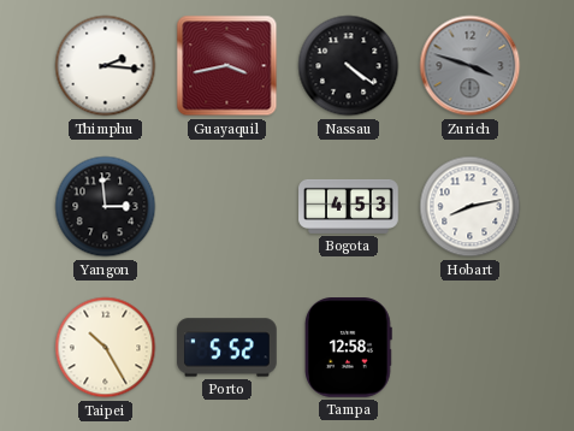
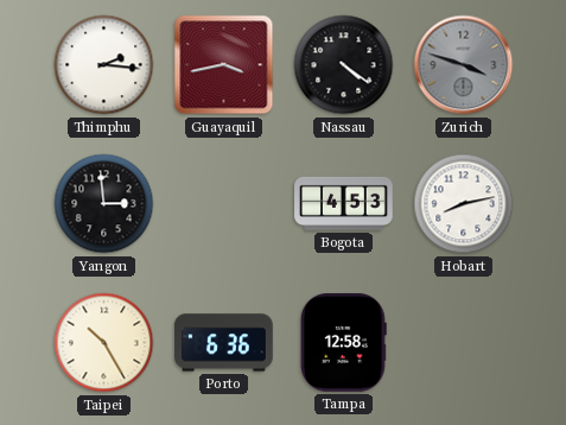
Porto: 5:52 -> 6:36 (224, 343)
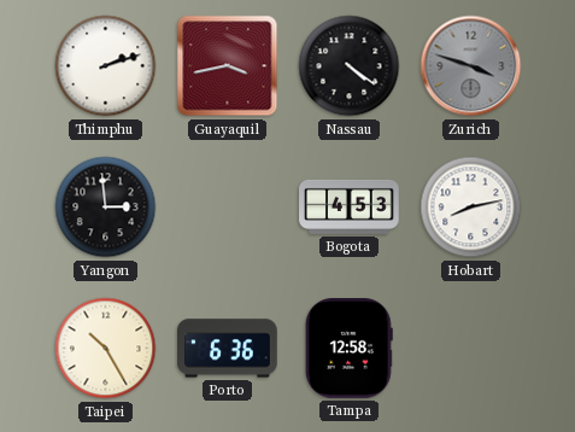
Thimphu: 2:16 -> 2:12 (106, 66)
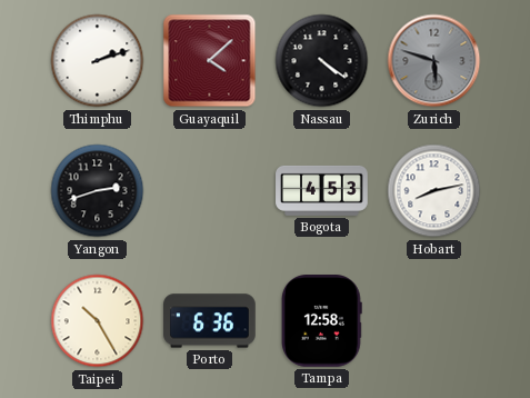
Guayaquil: 3:43 -> 4:08 (210, 61)
Zurich: 3:48 -> 5:48 (434, 61)
Yangon: 2:59 -> 2:42 (98, 191)
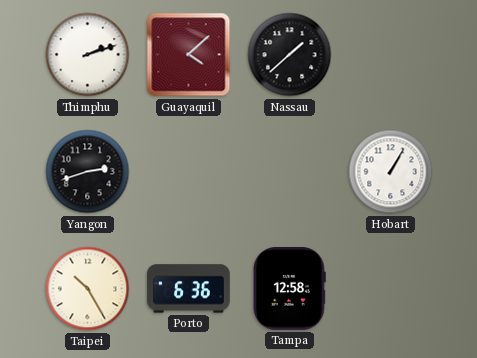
Nassau: 4:21 -> 1:38 (290, 55)
Zurich: 5:48 -> none (434, 61)
Bogota: 4:53 -> none (322, 190)
Hobart: 8:13 -> 1:05 (391, 172)
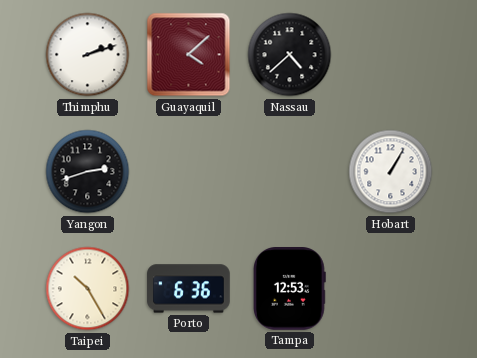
Nassau: 1:38 -> 4:38 (290, 55)
Tampa: 12:58 -> 12:53 (290, 289)
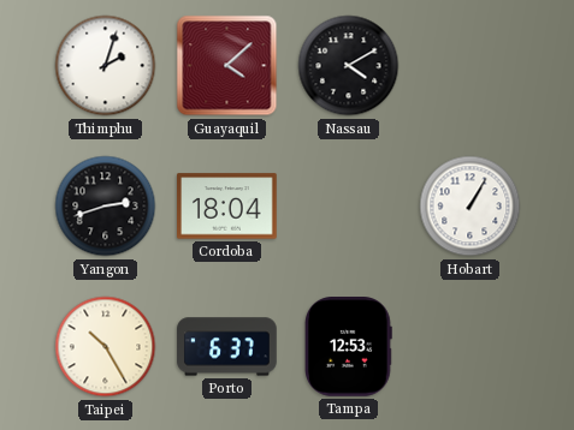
Thimphu: 2:12 -> 2:03 (106, 66)
Nassau: 4:38 -> 4:10 (349, 66)
Cordoba: none -> 18:04 (227, 207)
Porto: 6:36 -> 6:37 (227, 347)
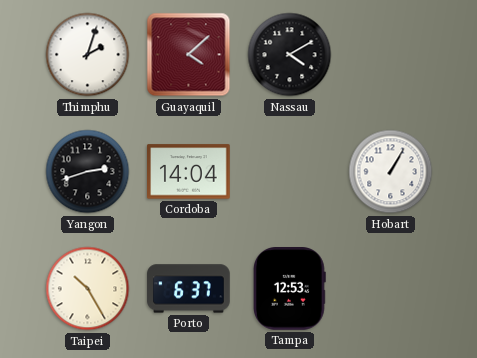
Cordoba: 18:04 -> 14:04 (189, 172)
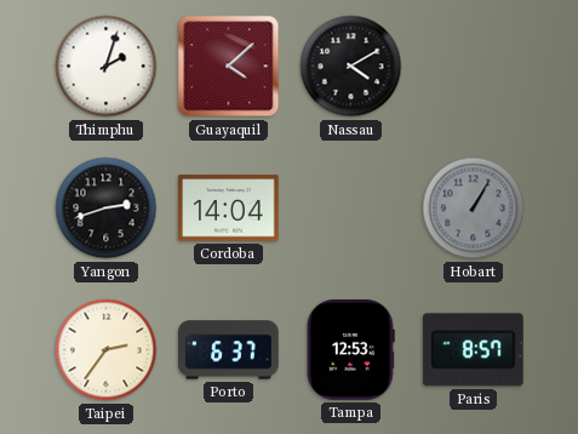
Hobart dial: white -> grey (474, 209)
Taipei: 10:25 -> 2:36 (107, 350)
Paris: none -> 8:57 (473, 350)
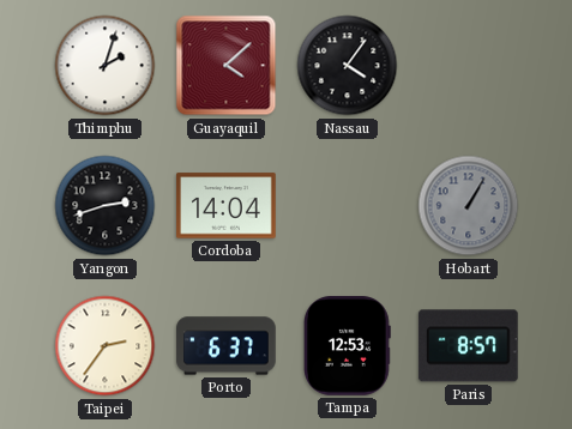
Nassau: 4:10 -> 4:06 (348, 66)
